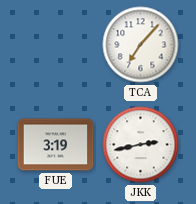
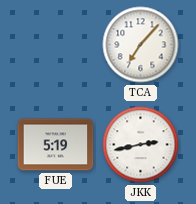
FUE: 3:19 -> 5:19 (56, 145)
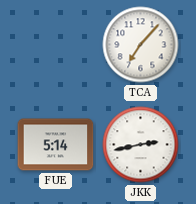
FUE: 5:19 -> 5:14 (56, 145)
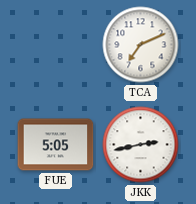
TCA: 7:07 -> 7:11 (141, 45)
FUE: 5:14 -> 5:05 (56, 145)
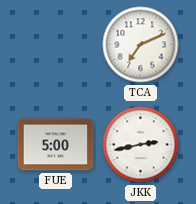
FUE: 5:05 -> 5:00 (56, 145)
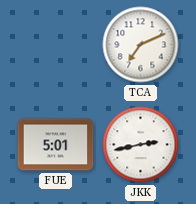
FUE: 5:00 -> 5:01 (56, 145)
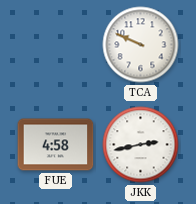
TCA: 7:11 -> 9:49 (141, 45)
FUE: 5:01 -> 4:58 (56, 145)
